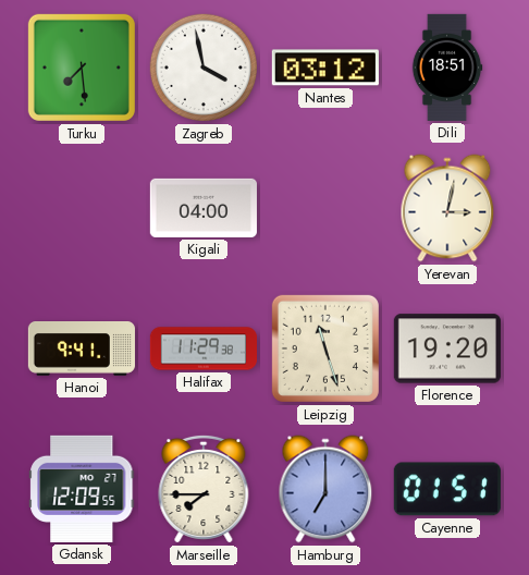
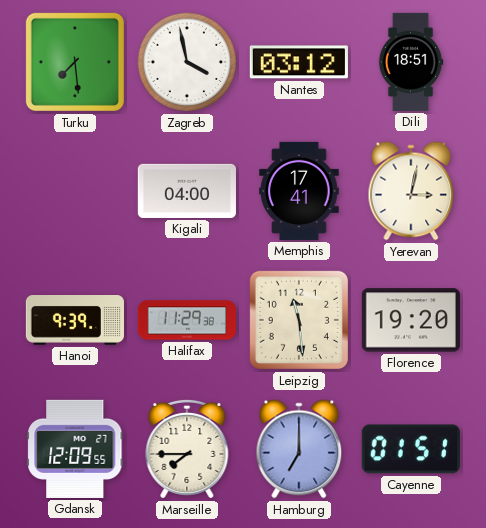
Memphis: none -> 17:41 (299, 191)
Hanoi: 9:41 -> 9:39 (75, 321)
Leipzig: 11:27 -> 11:29 (299, 320)
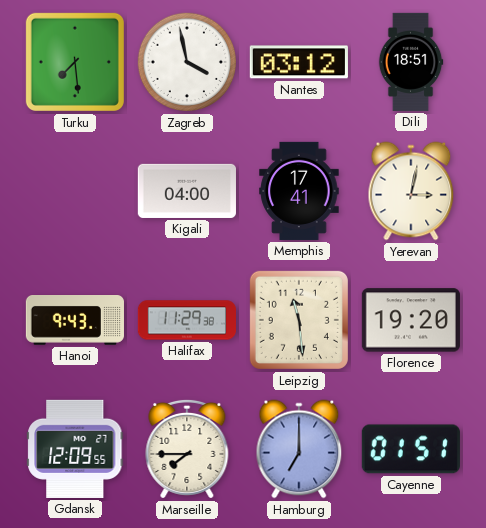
Hanoi: 9:39 -> 9:43 (75, 321)
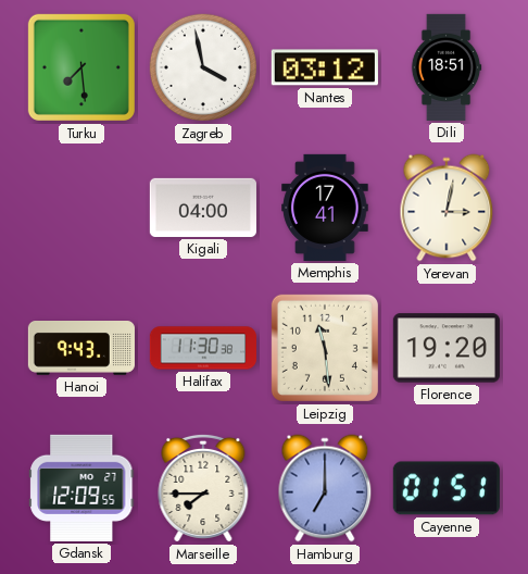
Halifax: 11:29 -> 11:30 (202, 348)
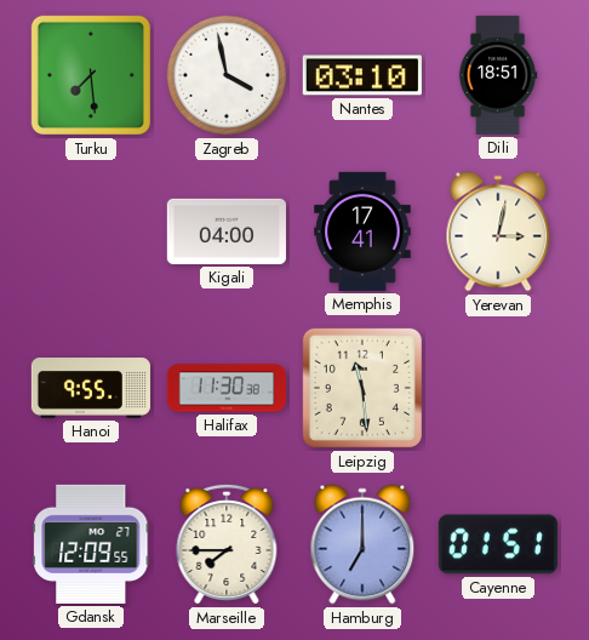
Nantes: 03:12 -> 03:10 (362, 75)
Hanoi: 9:43 -> 9:55 (91, 389)
Florence: 19:20 -> none (447, 348)
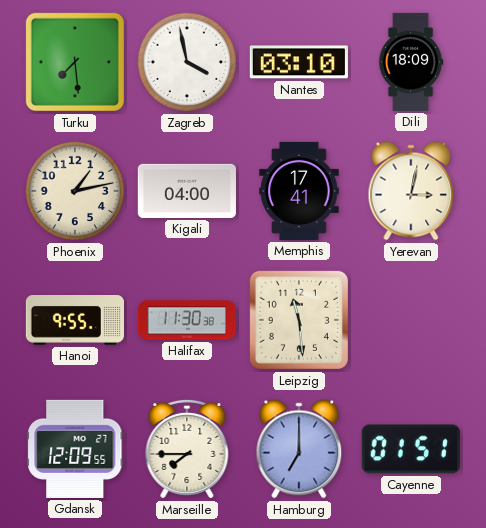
Dili: 18:51 -> 18:09 (411, 62)
Phoenix: none -> 1:13 (75, 191)
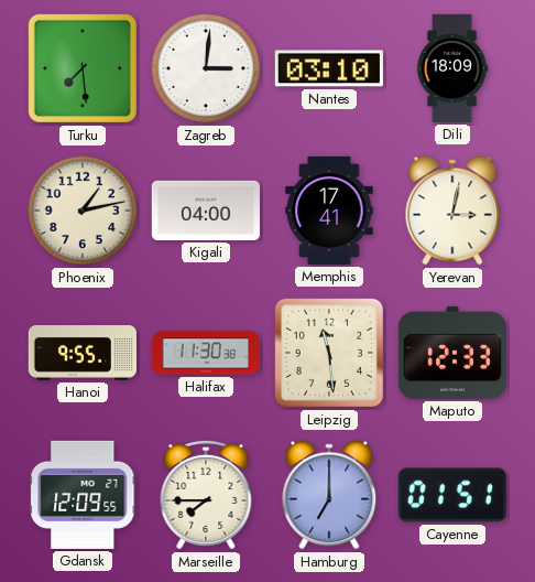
Zagreb: 3:58 -> 3:01 (206, 68)
Maputo: none -> 12:33 (452, 353)
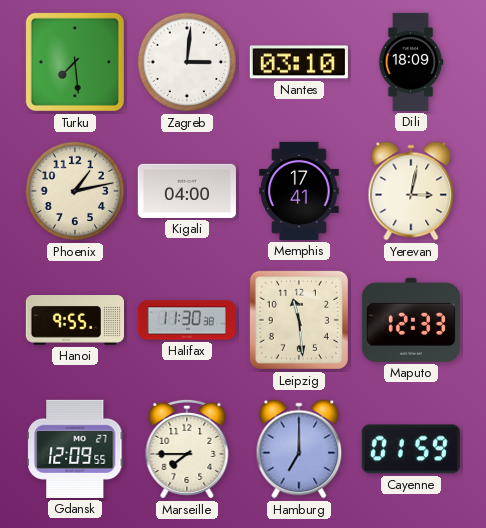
Cayenne: 01:51 -> 01:59 (411, 449)
